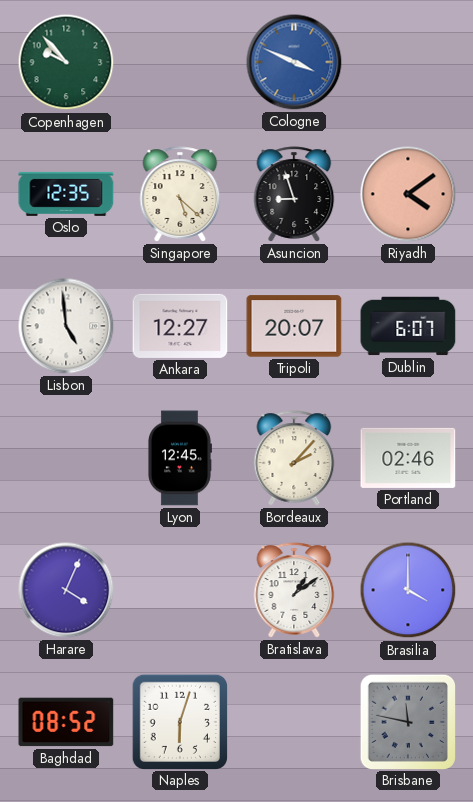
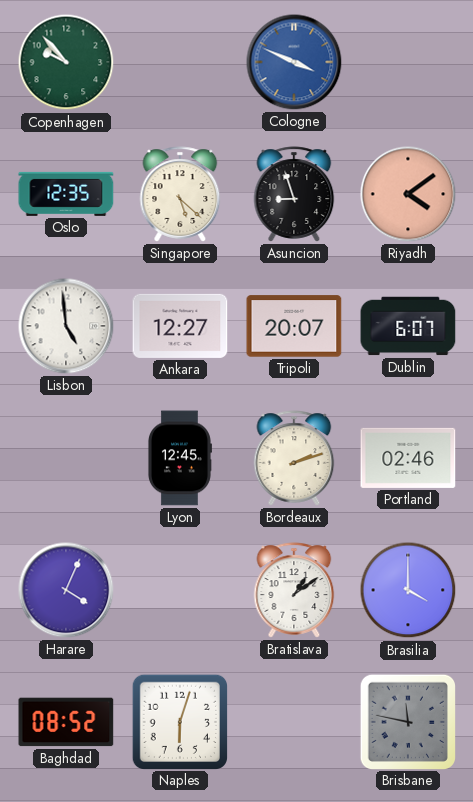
Bordeaux: 2:07 -> 2:12 (294, 458)
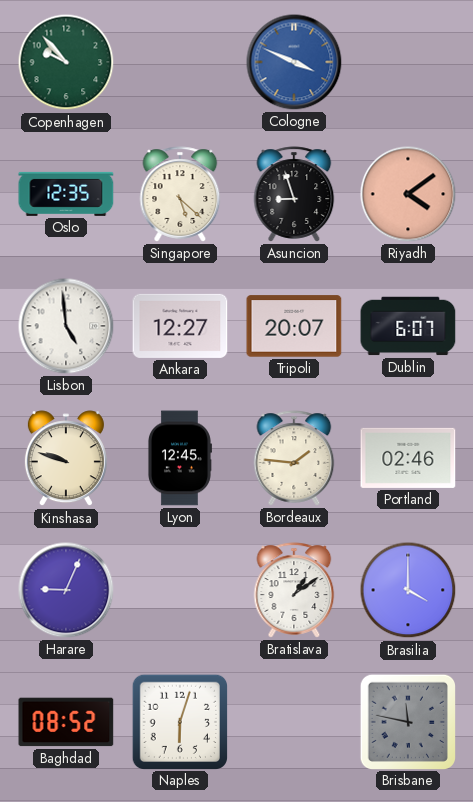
Kinshasa: none -> 9:48 (66, 459)
Bordeaux: 2:12 -> 1:46 (294, 458)
Harare: 4:04 -> 9:04 (66, 590)
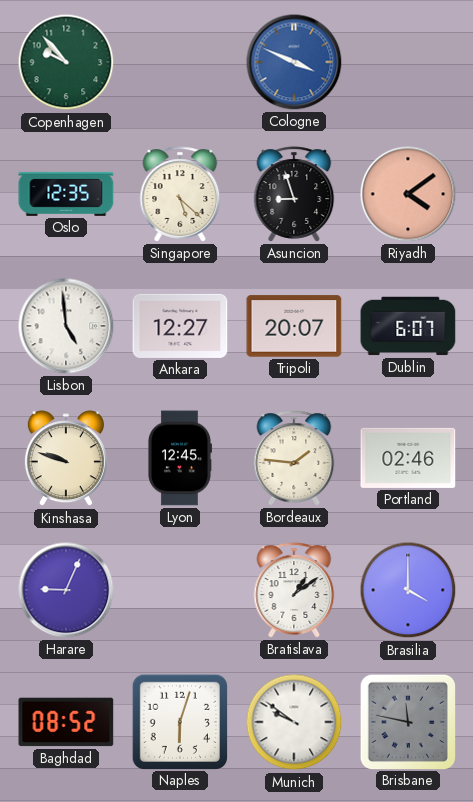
Munich: none -> 9:51 (294, 722)
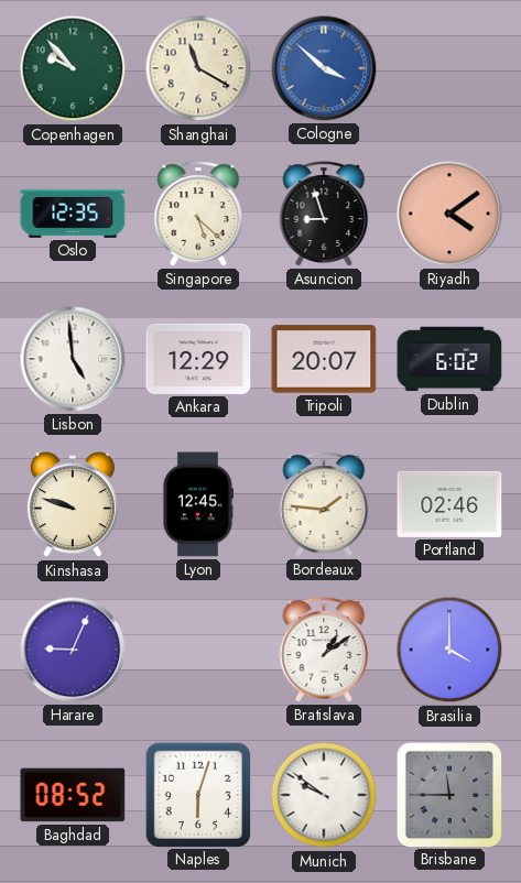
Shanghai: none -> 11:20 (198, 68)
Cologne: 3:49 -> 3:52 (324, 68)
Ankara: 12:27 -> 12:29 (198, 359)
Dublin: 6:07 -> 6:02 (449, 359)
Brisbane: 11:47 -> 11:45 (448, 794)
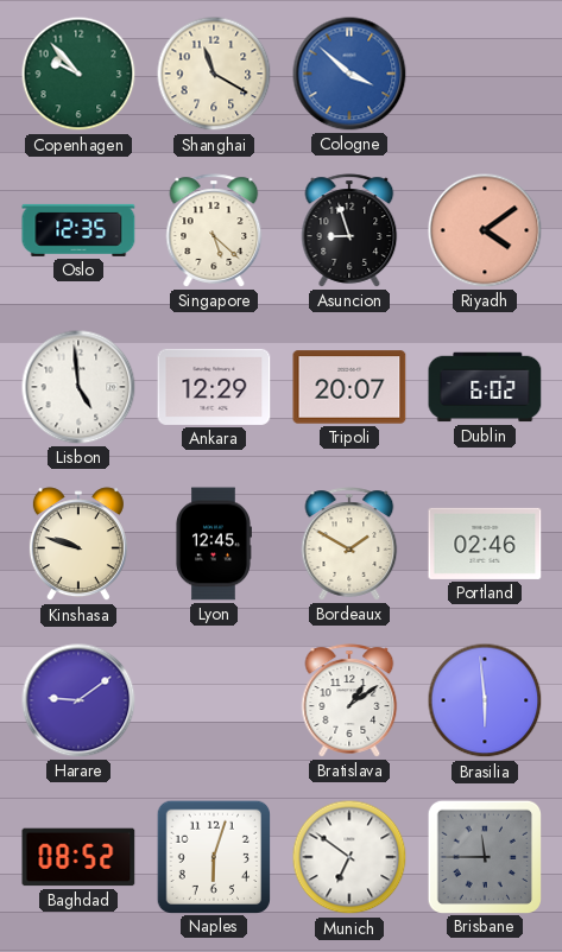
Bordeaux: 1:46 -> 1:50 (349, 544)
Harare: 9:04 -> 9:09 (78, 700)
Brasilia: 4:00 -> 5:59 (485, 700)
Munich: 9:51 -> 6:51 (349, 857)
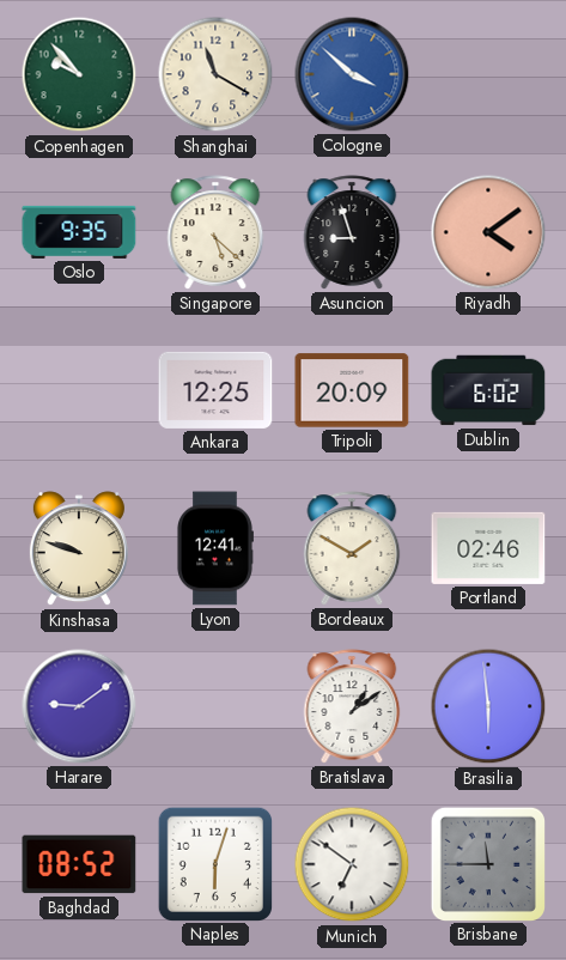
Oslo: 12:35 -> 9:35 (79, 232)
Lisbon: 4:59 -> none (78, 387)
Ankara: 12:29 -> 12:25 (215, 390)
Tripoli: 20:07 -> 20:09 (352, 390)
Lyon: 12:45 -> 12:41 (214, 548)
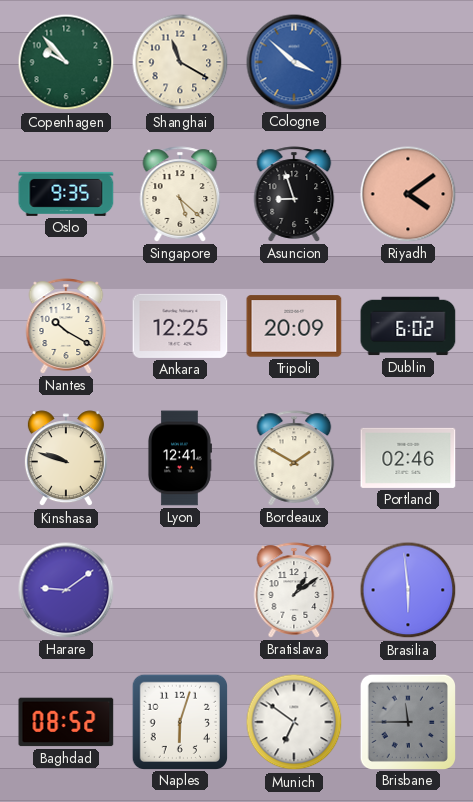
Nantes: none -> 10:20 (66, 326)
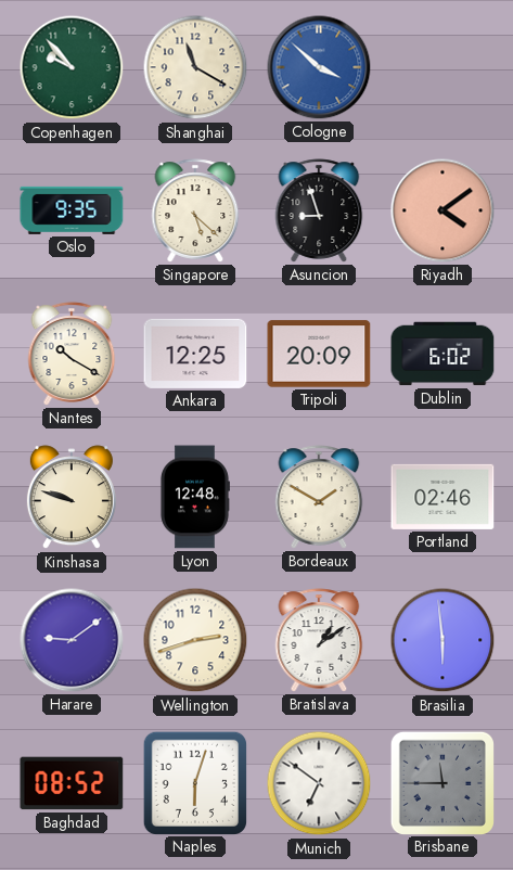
Lyon: 12:41 -> 12:48 (194, 497)
Wellington: none -> 2:42 (195, 640)
